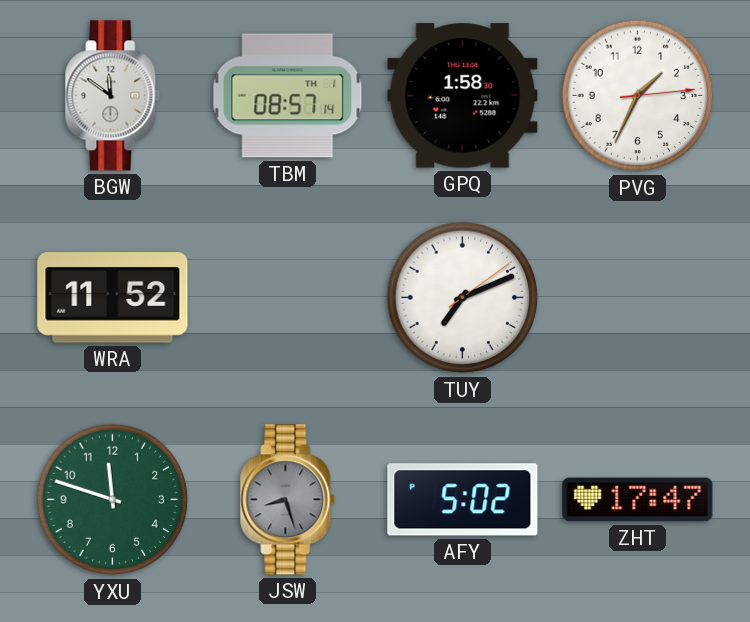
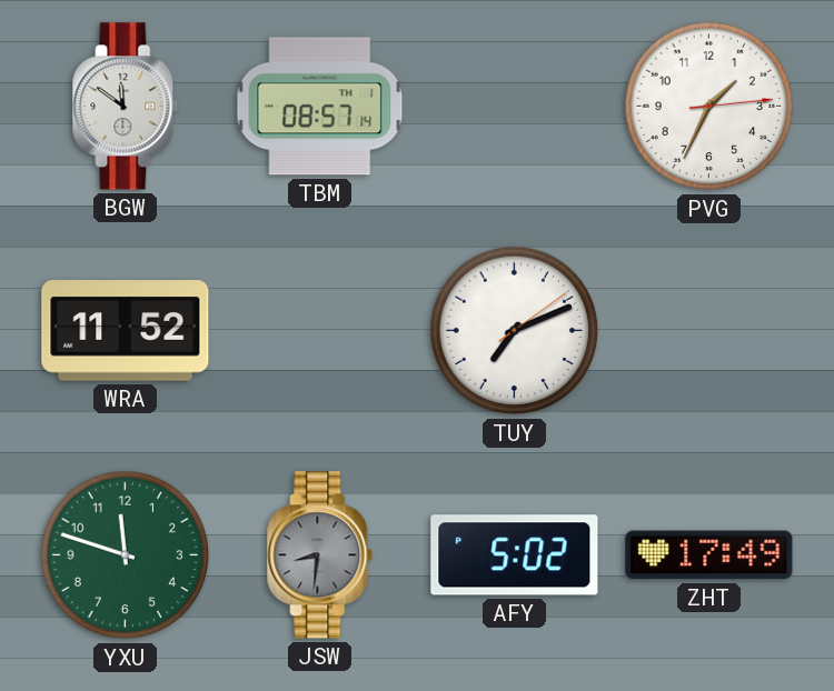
GPQ: 1:58 -> none (463, 96)
JSW: 8:27 -> 8:31 (320, 555)
ZHT: 17:47 -> 17:49 (709, 555)
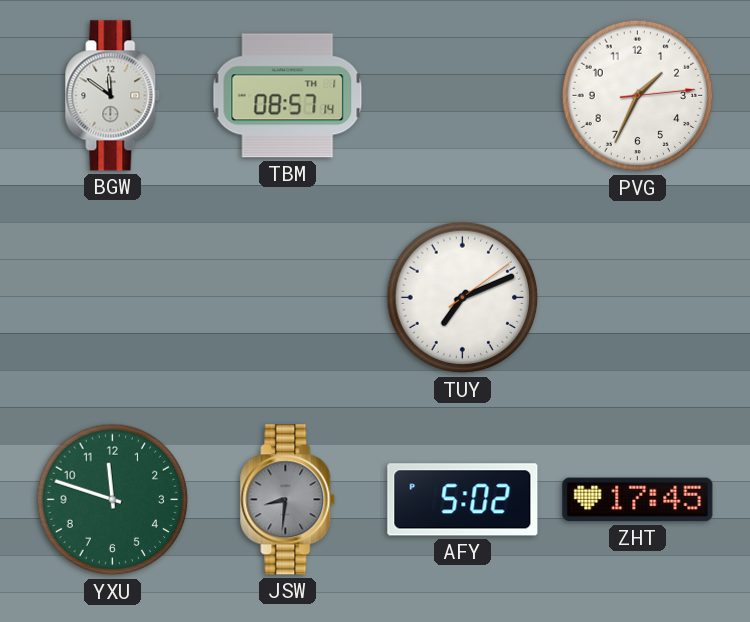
WRA: 11:52 -> none (126, 331)
ZHT: 17:49 -> 17:45 (638, 500)
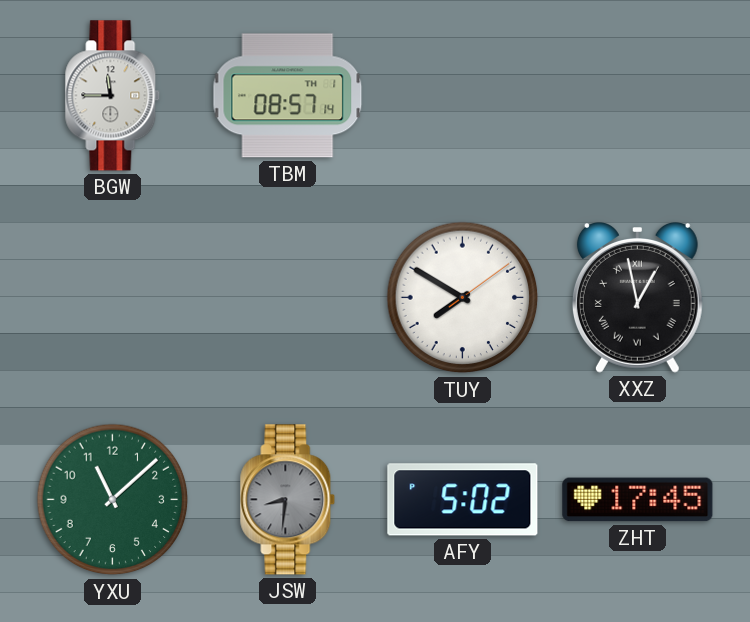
BGW: 11:51 -> 11:45 (113, 96)
PVG: 1:34 -> none (638, 96)
TUY: 7:11 -> 7:50 (463, 298)
XXZ: none -> 12:58 (637, 298)
YXU: 11:48 -> 11:08 (113, 500)
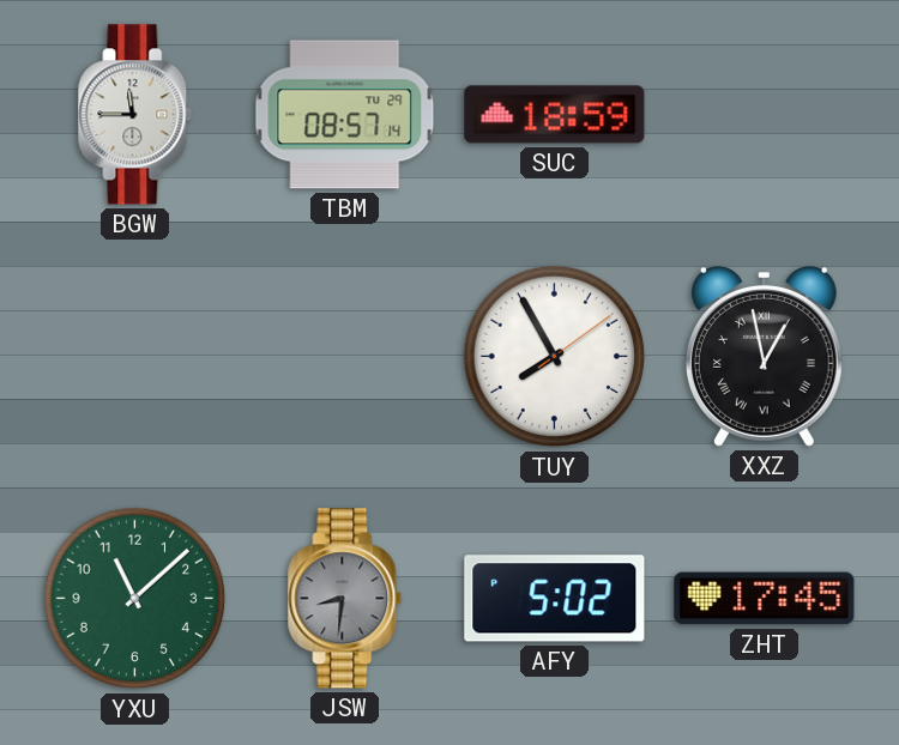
TBM date: TH 1 -> TU 29 (345, 115)
SUC: none -> 18:59 (555, 115)
TUY: 7:50 -> 7:55 (555, 357)
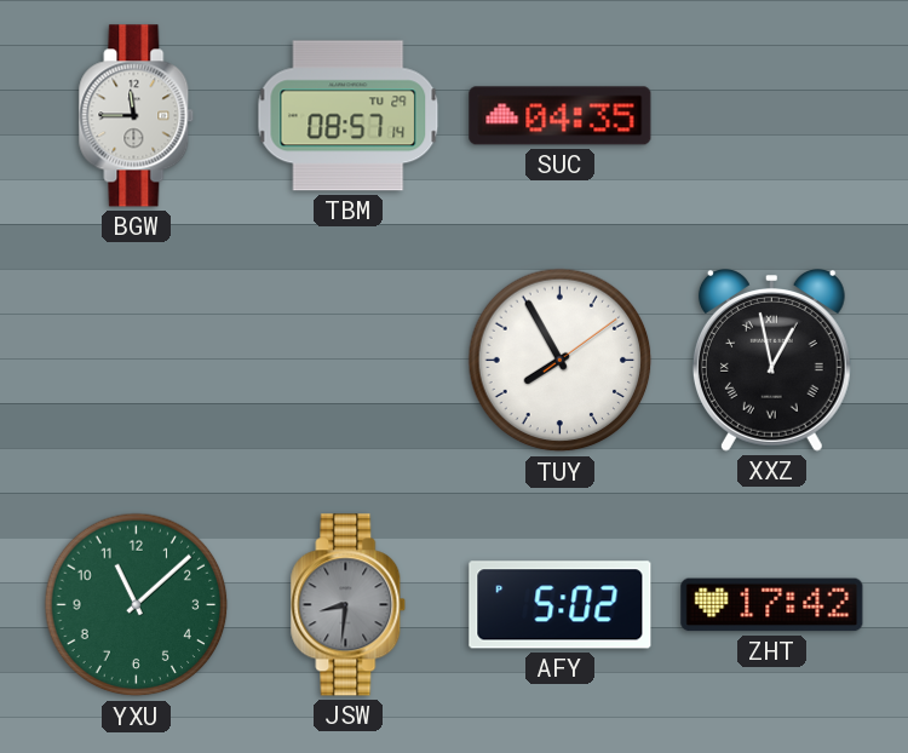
SUC: 18:59 -> 04:35 (561, 116)
ZHT: 17:45 -> 17:42 (772, 605)
